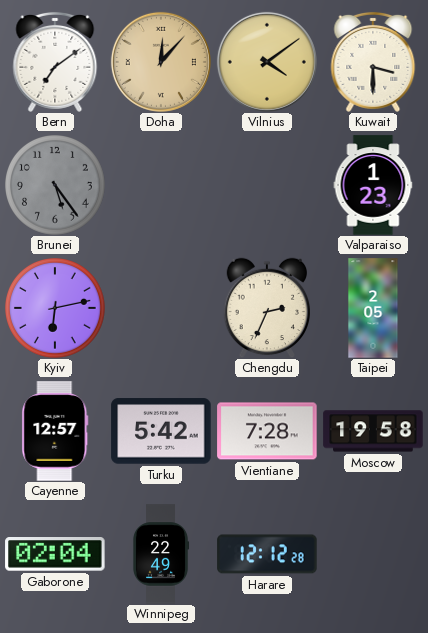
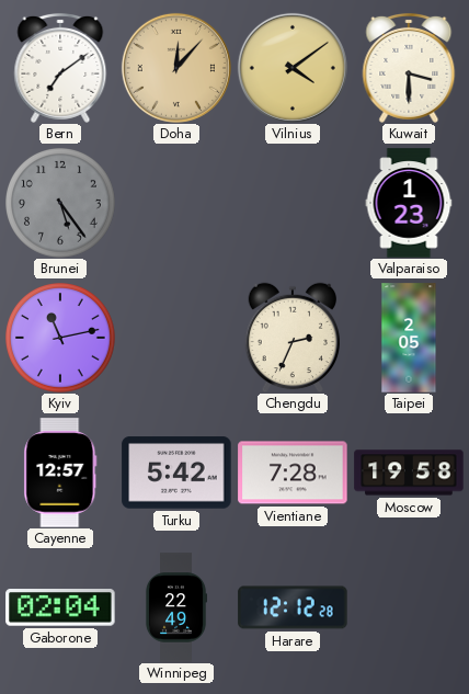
Kyiv: 6:13 -> 11:13 (61, 339)
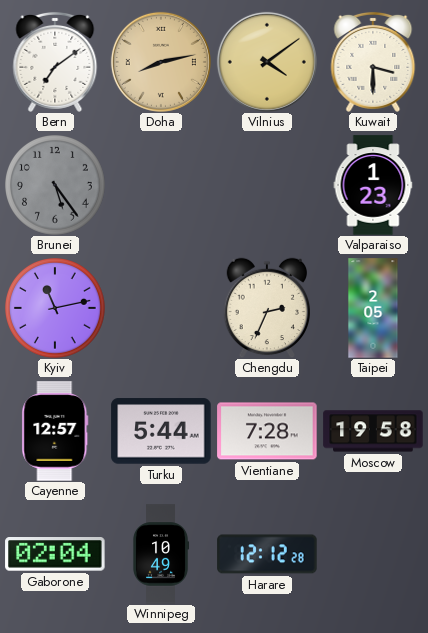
Doha: 12:07 -> 8:13 (161, 62)
Turku: 5:42 -> 5:44 (161, 431)
Winnipeg: 22:49 -> 10:49 (161, 554)
